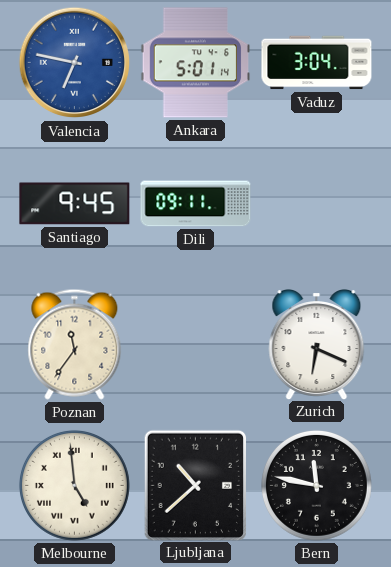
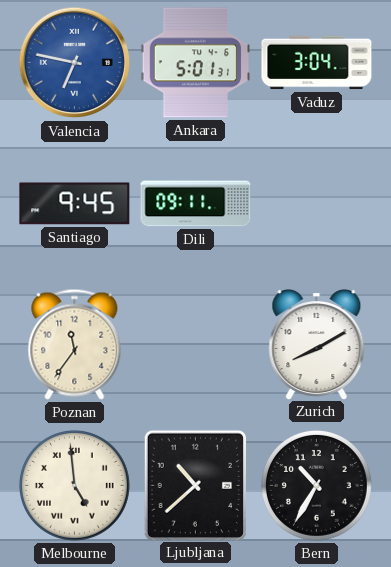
Ankara: 5:01:14 -> 5:01:31 (196, 63)
Zurich: 6:19 -> 8:10 (317, 345)
Bern: 11:47 -> 10:35 (316, 485)
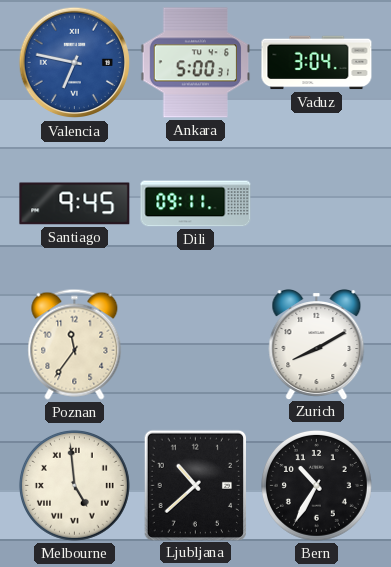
Ankara: 5:01 -> 5:00 (196, 63)
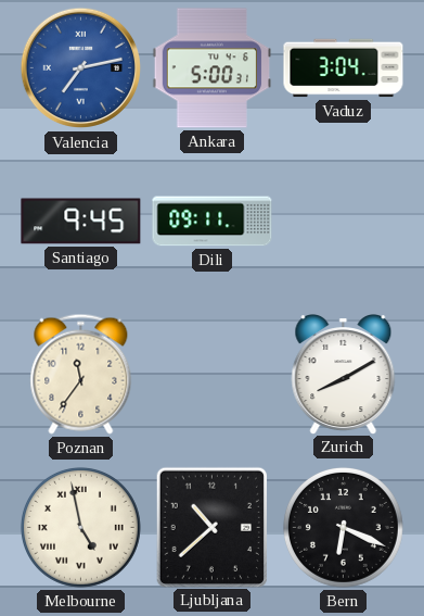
Valencia: 6:47 -> 7:13 (81, 68)
Melbourne: 4:59 -> 4:58 (80, 527)
Bern: 10:35 -> 6:19 (343, 527)
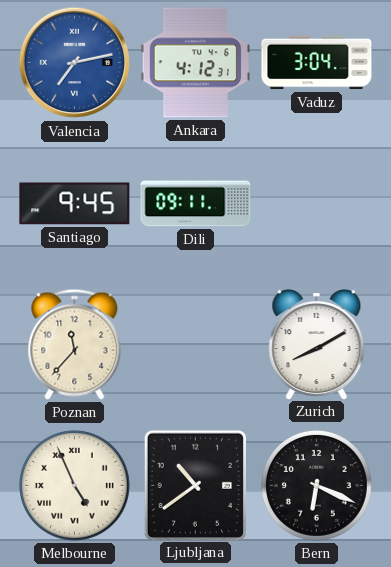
Ankara: 5:00 -> 4:12 (196, 63)
Poznan: 11:36 -> 11:37 (75, 344)
Melbourne: 4:58 -> 4:56 (74, 485)
Ljubljana: 10:38 -> 10:39 (195, 485)
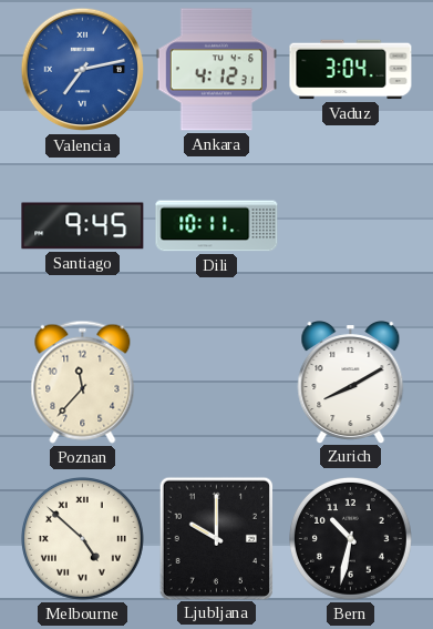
Dili: 09:11 -> 10:11 (217, 226)
Melbourne: 4:56 -> 4:52 (82, 538)
Ljubljana: 10:39 -> 10:00 (216, 538)
Bern: 6:19 -> 10:32 (350, 538)
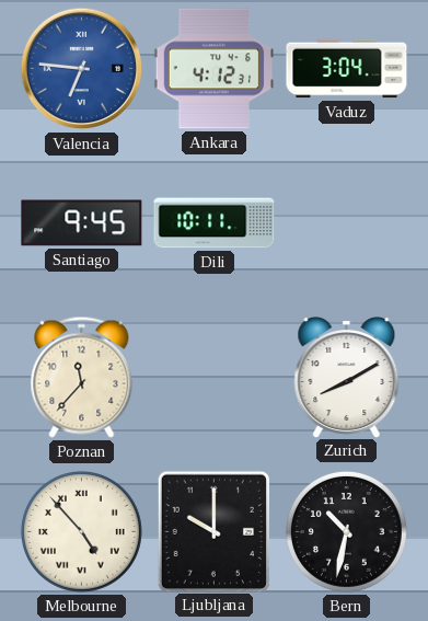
Valencia: 7:13 -> 6:46 (82, 69)
Melbourne: 4:52 -> 4:53 (81, 531)
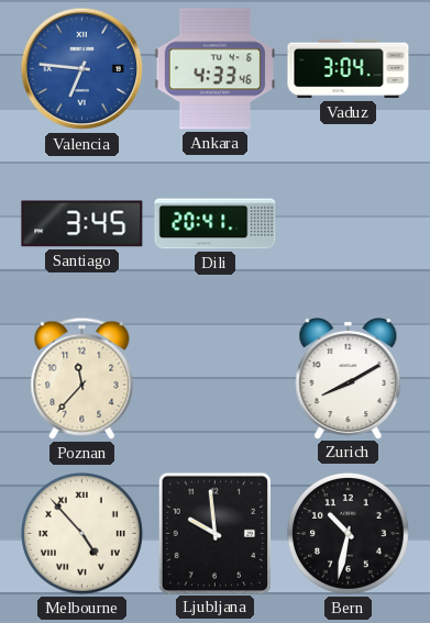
Ankara: 4:12 -> 4:33 (216, 69)
Santiago: 9:45 -> 3:45 (82, 224)
Dili: 10:11 -> 20:41 (216, 224)
Ljubljana: 10:00 -> 9:59 (214, 533)
